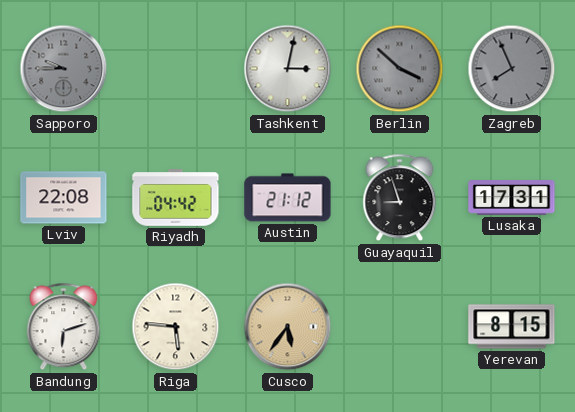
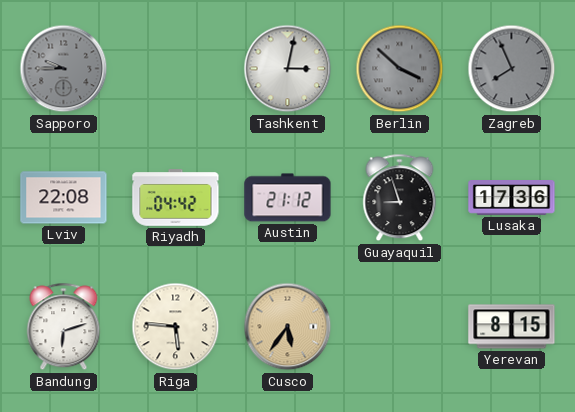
Lusaka: 17:31 -> 17:36 (512, 198)
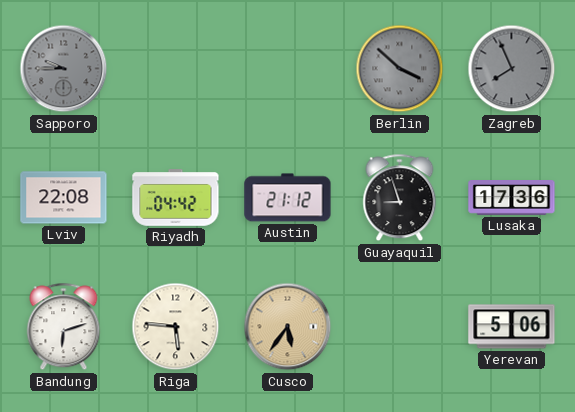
Tashkent: 3:02 -> none (288, 69)
Yerevan: 8:15 -> 5:06 (512, 327)
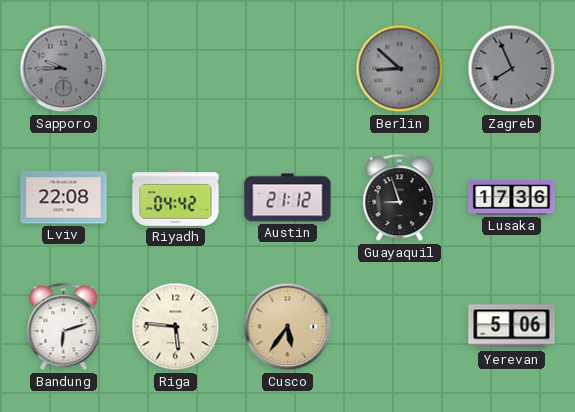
Berlin: 3:52 -> 8:52 (400, 69)
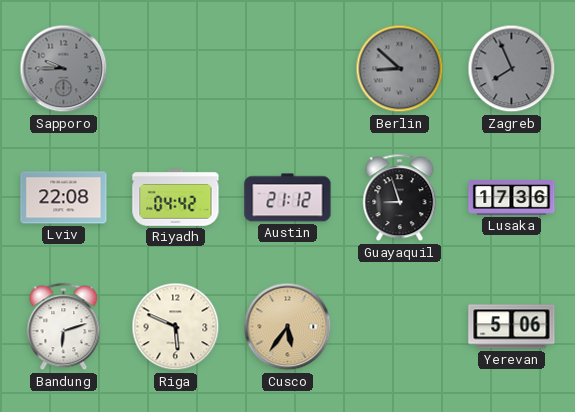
Riga: 5:46 -> 5:49 (176, 327)
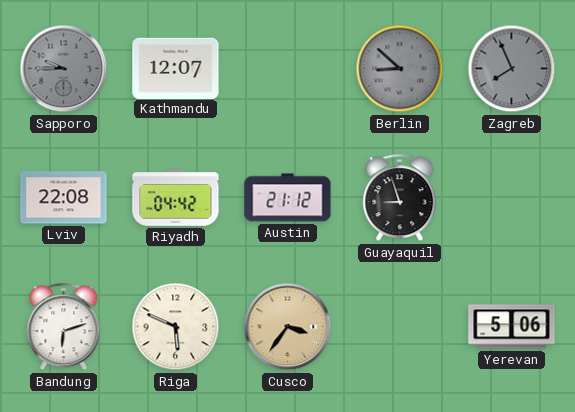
Kathmandu: none -> 12:07 (176, 68)
Lusaka: 17:36 -> none (512, 198)
Cusco: 5:36 -> 3:36 (288, 327)
